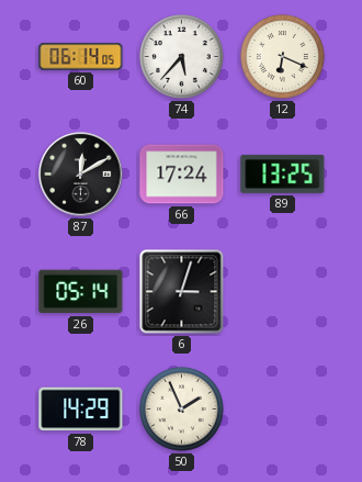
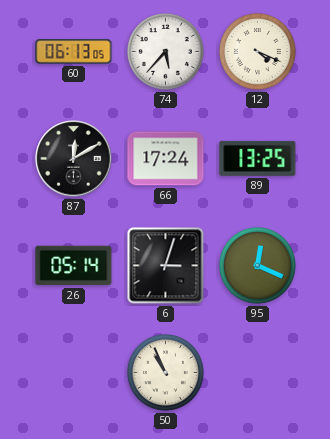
60: 06:14 -> 06:13 (74, 52)
12: 6:19 -> 4:19 (258, 52)
95: none -> 12:19 (258, 266)
78: 14:29 -> none (81, 410)
50: 1:56 -> 10:56 (166, 373)
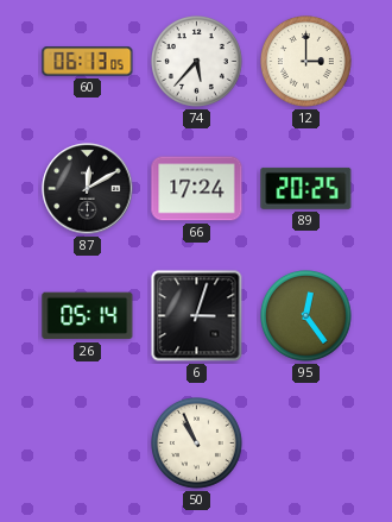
12: 4:19 -> 3:00 (306, 62)
89: 13:25 -> 20:25 (306, 188)
95: 12:19 -> 12:24 (306, 316)
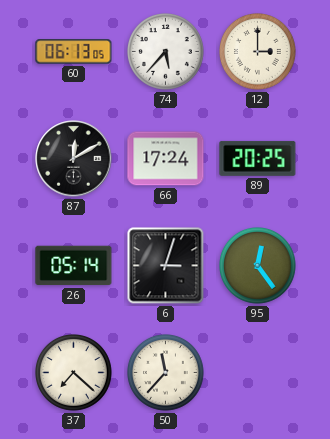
37: none -> 7:22 (74, 373)
50: 10:56 -> 11:37 (166, 373)
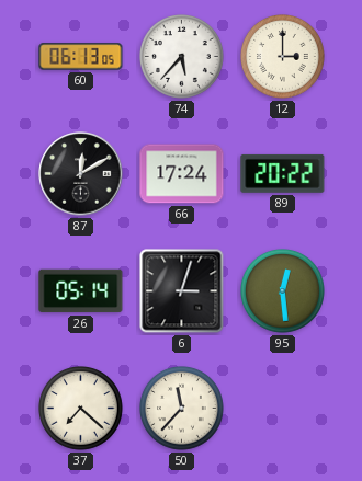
89: 20:25 -> 20:22 (283, 173)
95: 12:24 -> 12:29 (283, 291)
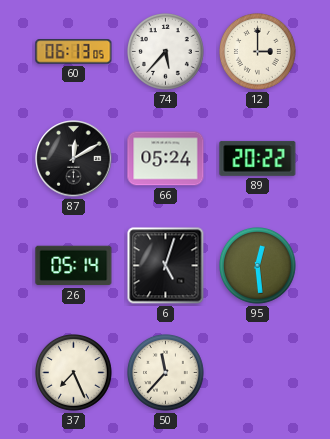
66: 17:24 -> 05:24 (166, 159)
6: 3:03 -> 5:03 (166, 266)
37: 7:22 -> 7:26 (74, 373)
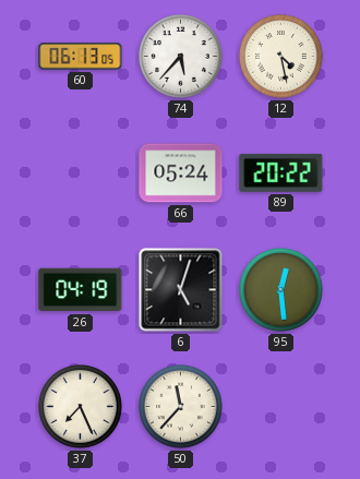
12: 3:00 -> 4:28 (281, 57)
87: 12:10 -> none (74, 159)
26: 05:14 -> 04:19 (81, 290)
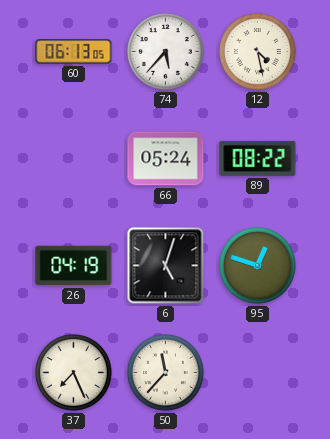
89: 20:22 -> 08:22 (258, 158)
95: 12:29 -> 12:48 (258, 266)
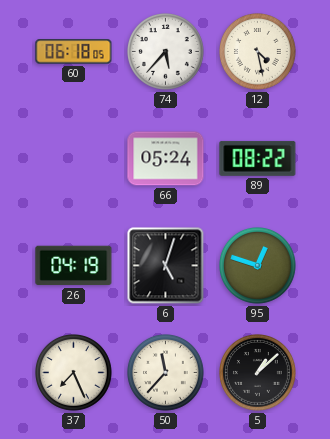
60: 06:13 -> 06:18 (74, 52)
5: none -> 1:08 (258, 373)
